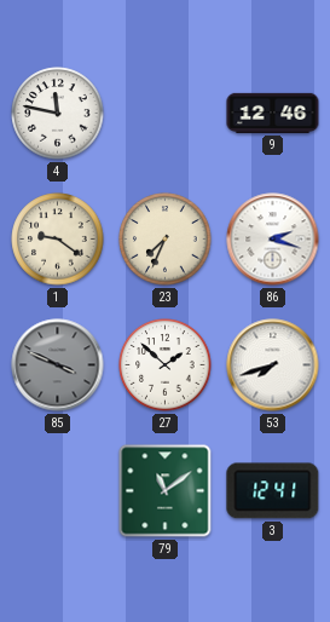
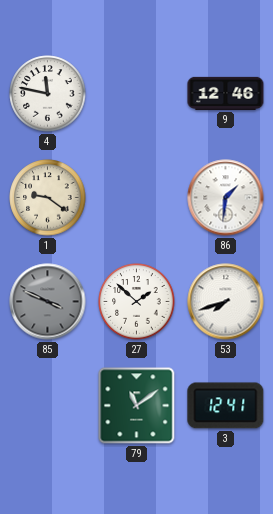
23: 7:34 -> none (166, 240)
86: 2:18 -> 1:31 (226, 198)
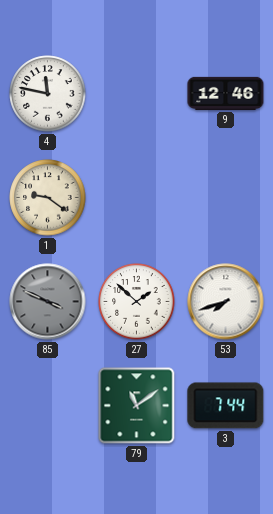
86: 1:31 -> none (226, 198)
3: 12:41 -> 7:44 (226, 406)
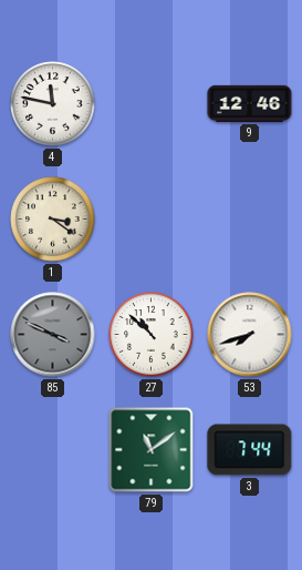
1: 9:21 -> 3:21 (53, 220)
27: 1:52 -> 10:52 (152, 335)
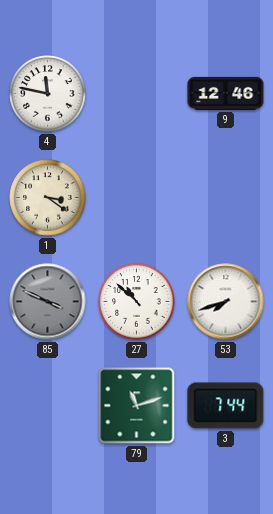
79: 11:09 -> 11:12 (137, 406)
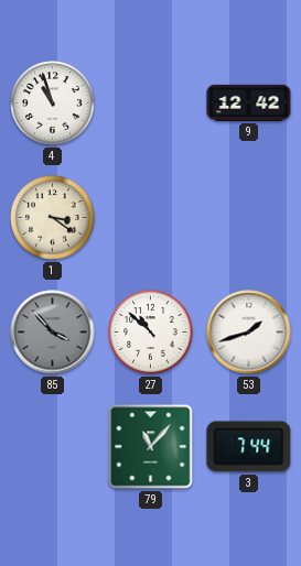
4: 11:47 -> 10:57 (53, 104)
9: 12:46 -> 12:42 (249, 102)
85: 3:49 -> 3:53 (53, 333)
53: 7:42 -> 1:42 (249, 333)
79: 11:12 -> 11:07 (151, 447)
